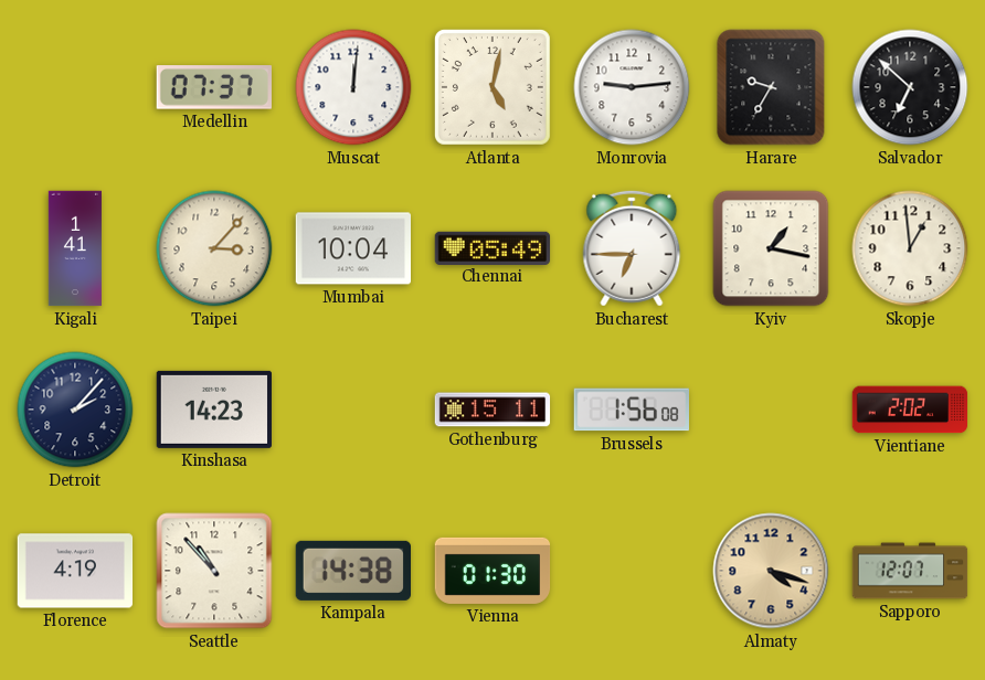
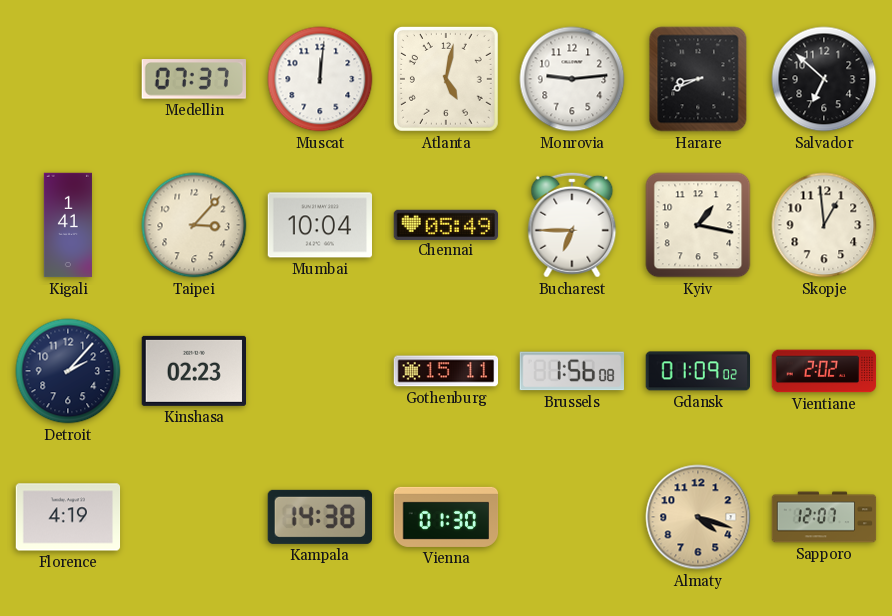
Harare: 9:35 -> 8:41 (698, 79)
Kinshasa: 14:23 -> 02:23 (193, 371)
Gdansk: none -> 01:09 (697, 371)
Seattle: 10:53 -> none (214, 571)
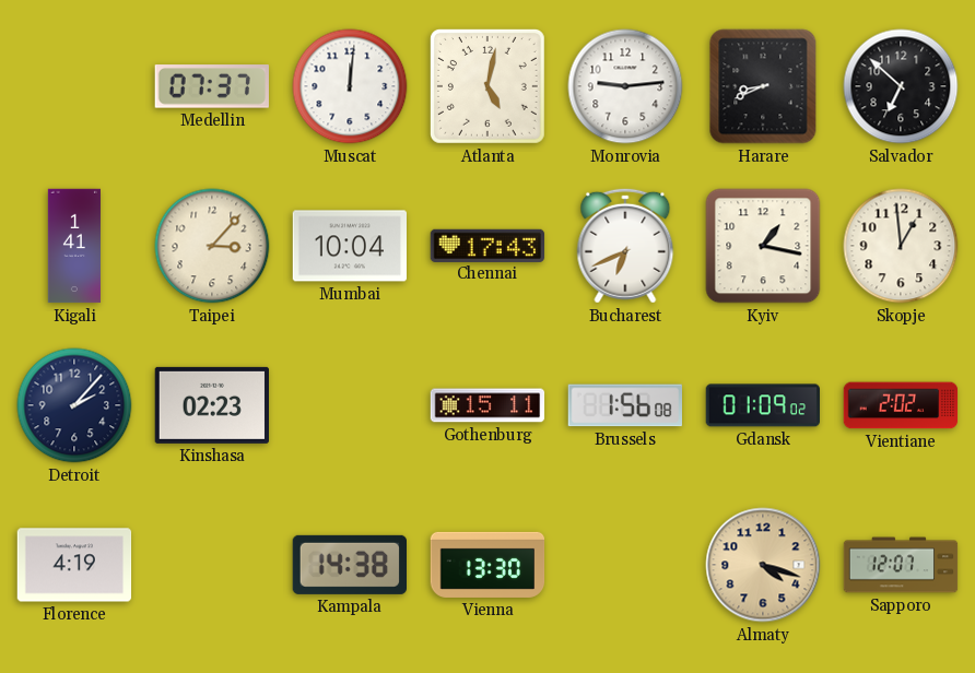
Chennai: 05:49 -> 17:43 (487, 245)
Bucharest: 6:45 -> 6:41 (625, 246)
Vienna: 01:30 -> 13:30 (487, 565)
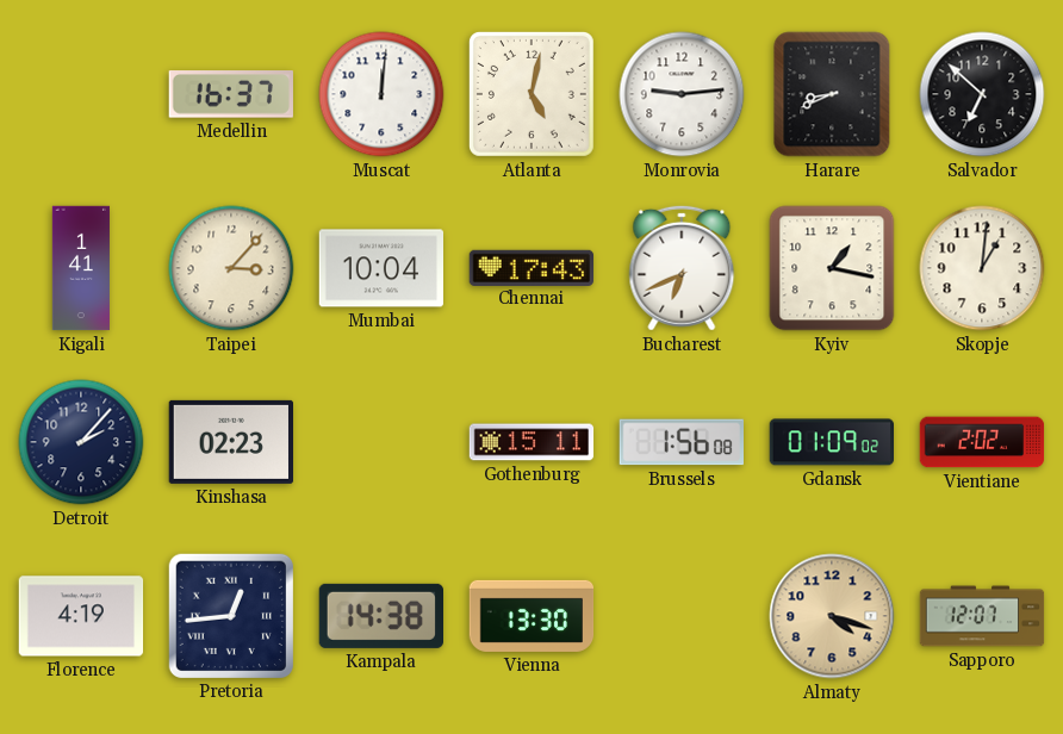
Medellin: 07:37 -> 16:37 (231, 94)
Skopje: 12:59 -> 1:01 (982, 268)
Pretoria: none -> 12:44 (230, 615)
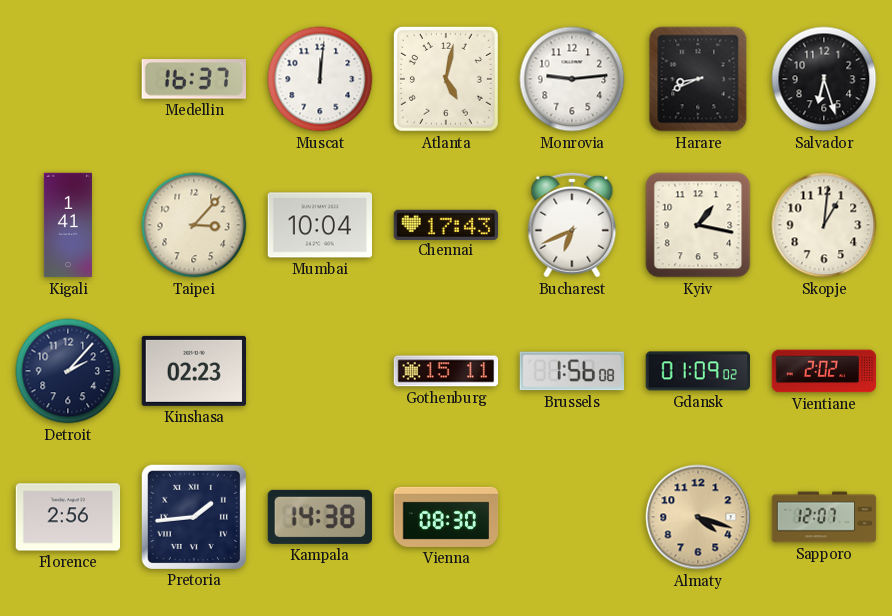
Salvador: 6:52 -> 6:27 (824, 79)
Florence: 4:19 -> 2:56 (68, 517)
Pretoria: 12:44 -> 1:44 (193, 516)
Vienna: 13:30 -> 08:30 (446, 517)
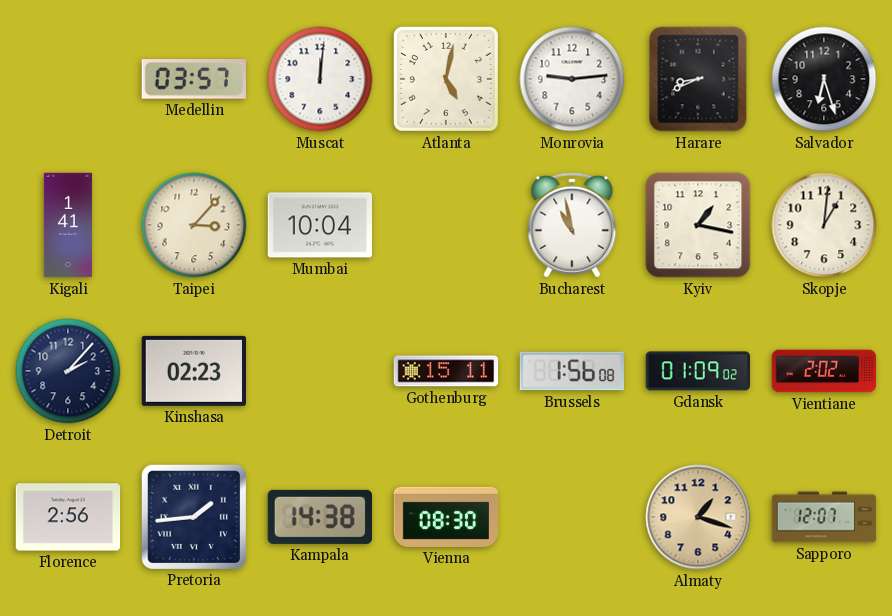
Medellin: 16:37 -> 03:57 (194, 79)
Chennai: 17:43 -> none (446, 224)
Bucharest: 6:41 -> 10:58 (572, 225)
Almaty: 4:18 -> 1:18 (698, 517)
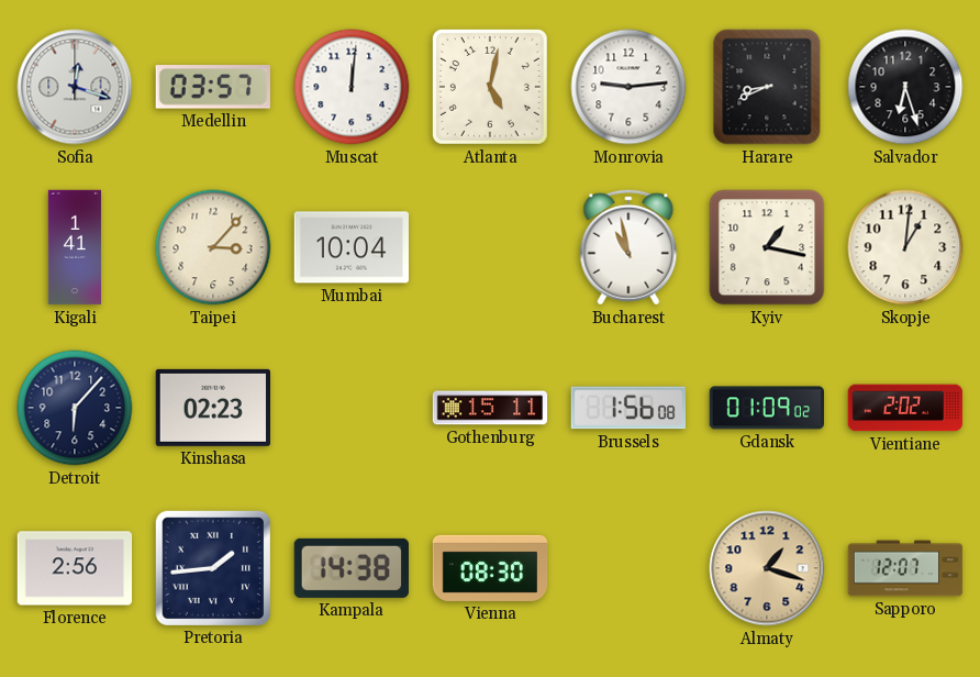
Sofia: none -> 12:18 (75, 87)
Detroit: 2:07 -> 6:07 (75, 408)
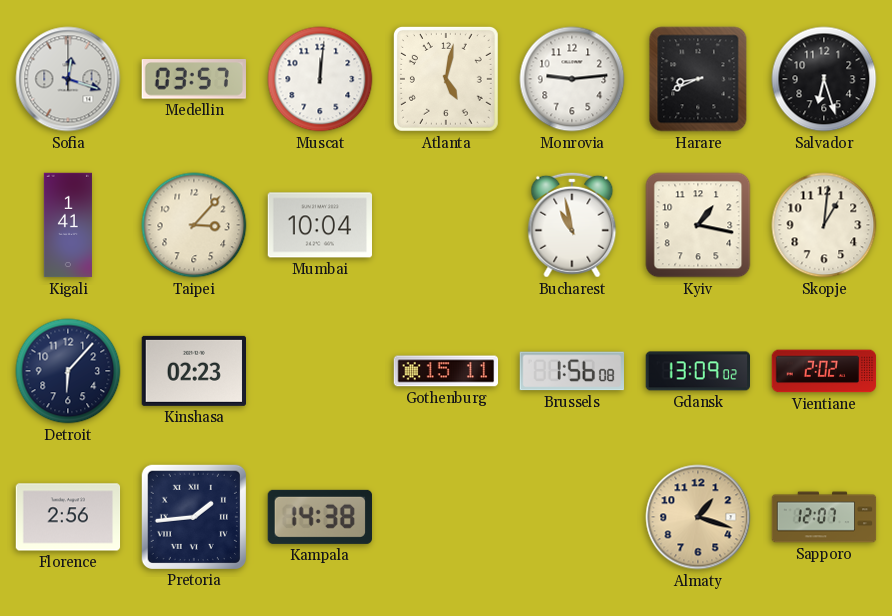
Gdansk: 01:09 -> 13:09 (697, 371)
Vienna: 08:30 -> none (490, 568)
